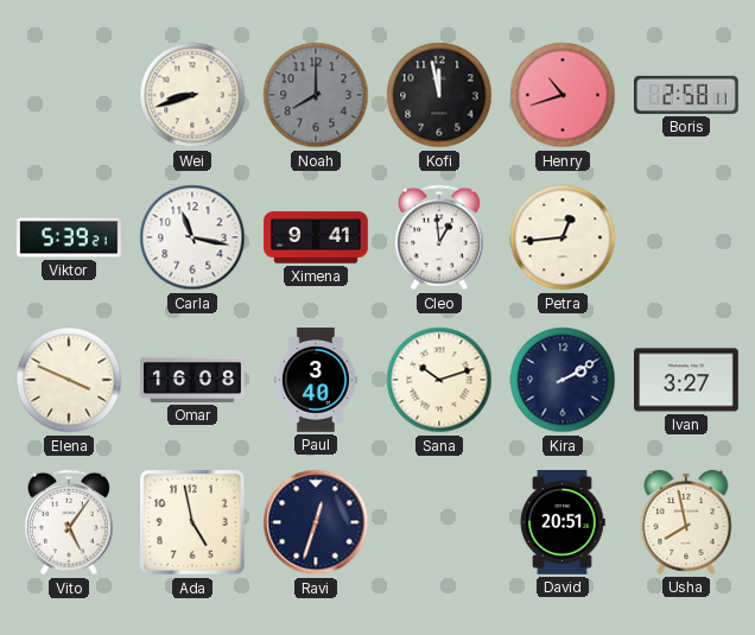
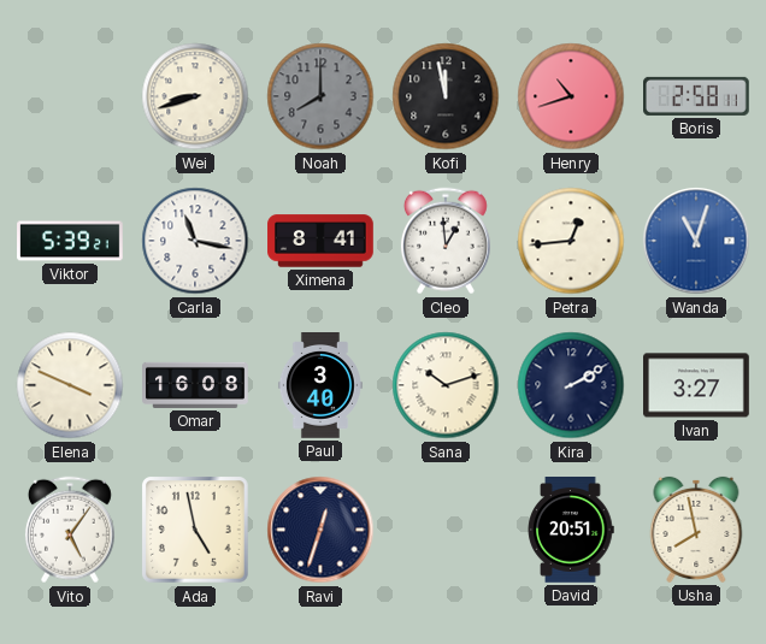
Ximena: 9:41 -> 8:41 (320, 241)
Wanda: none -> 11:03 (696, 241)
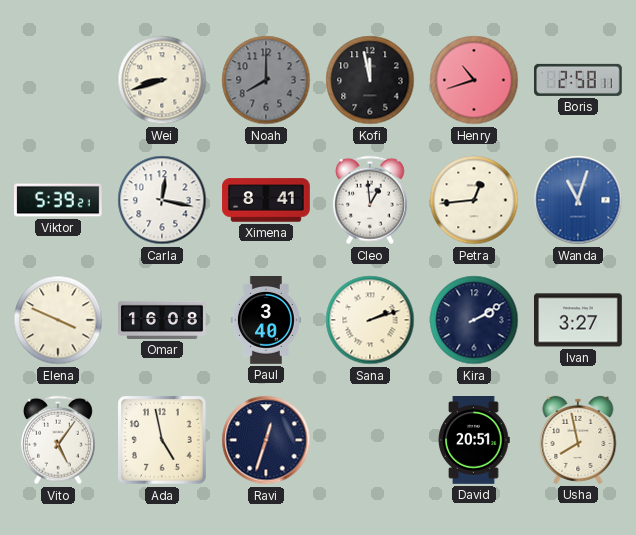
Carla: 11:17 -> 12:17 (162, 200)
Sana: 10:12 -> 2:12 (370, 320)
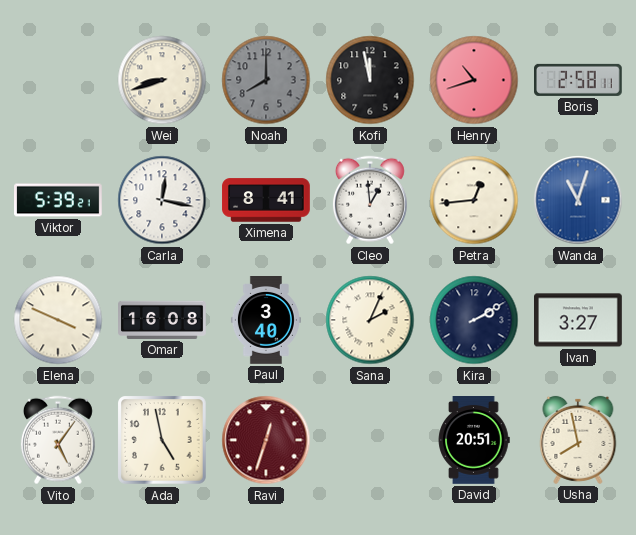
Sana: 2:12 -> 2:04 (370, 320)
Ravi dial: navy -> burgundy (266, 440)
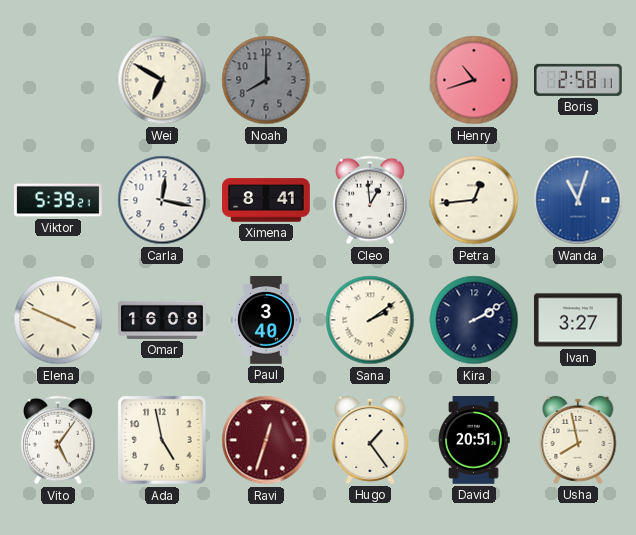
Wei: 8:42 -> 6:50 (162, 80)
Kofi: 11:58 -> none (370, 80)
Sana: 2:04 -> 2:09 (370, 320)
Hugo: none -> 1:24 (370, 440)
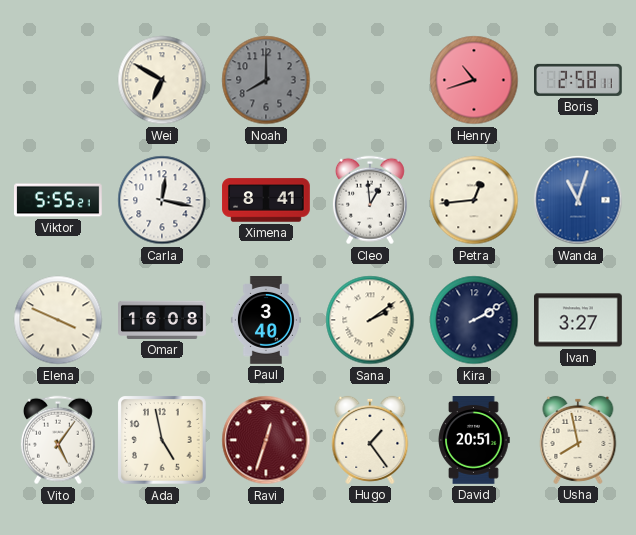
Viktor: 5:39 -> 5:55 (58, 200)
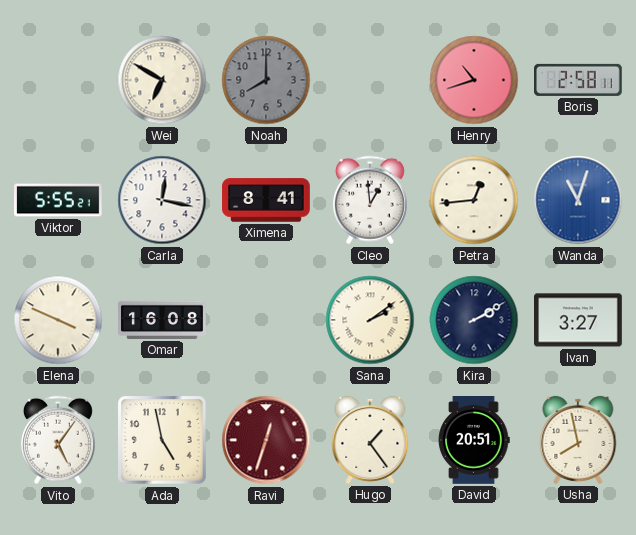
Paul: 3:40 -> none (266, 321)
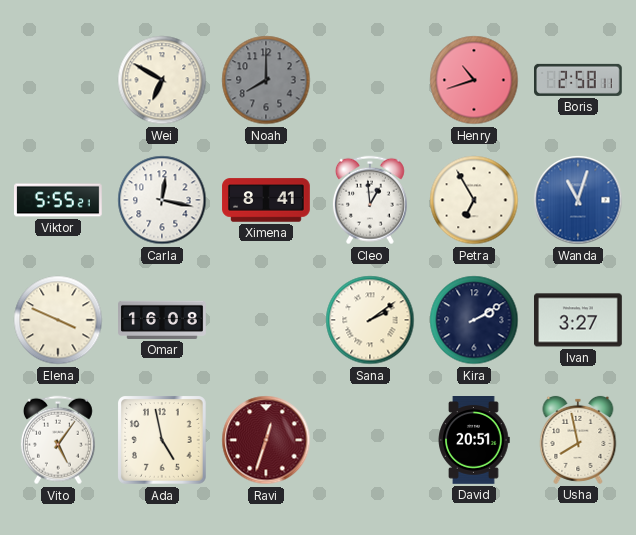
Petra: 12:44 -> 6:55 (474, 200)
Hugo: 1:24 -> none (370, 440)
